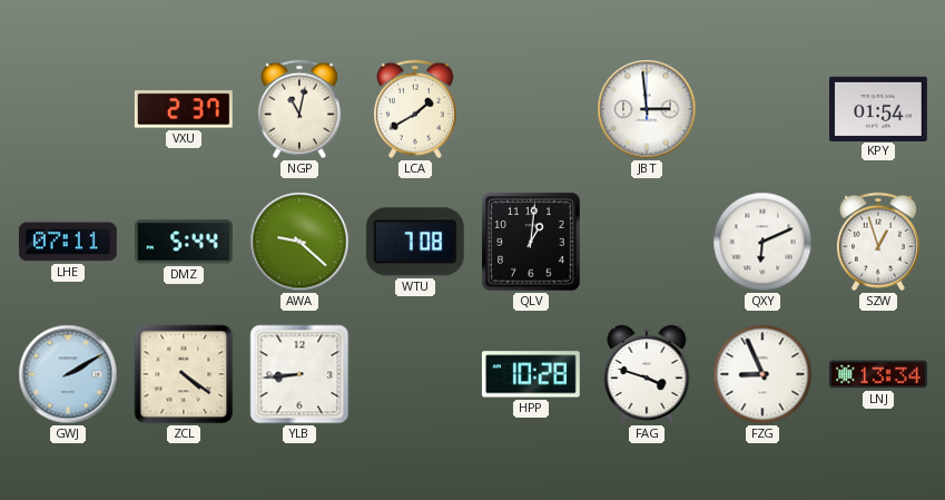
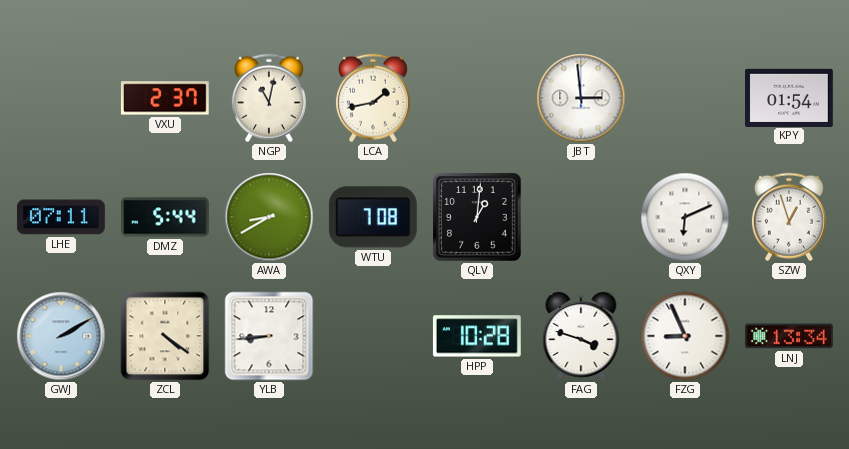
LCA: 1:40 -> 1:43 (373, 98)
AWA: 9:22 -> 8:40 (269, 217)
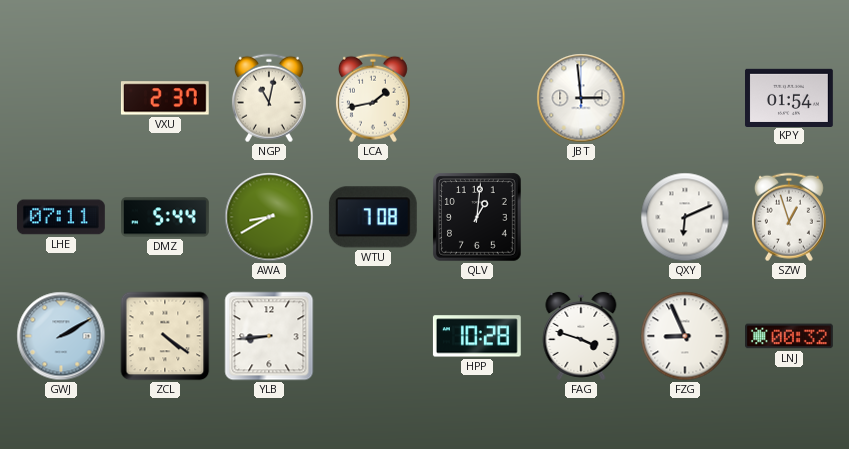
LNJ: 13:34 -> 00:32 (790, 336)
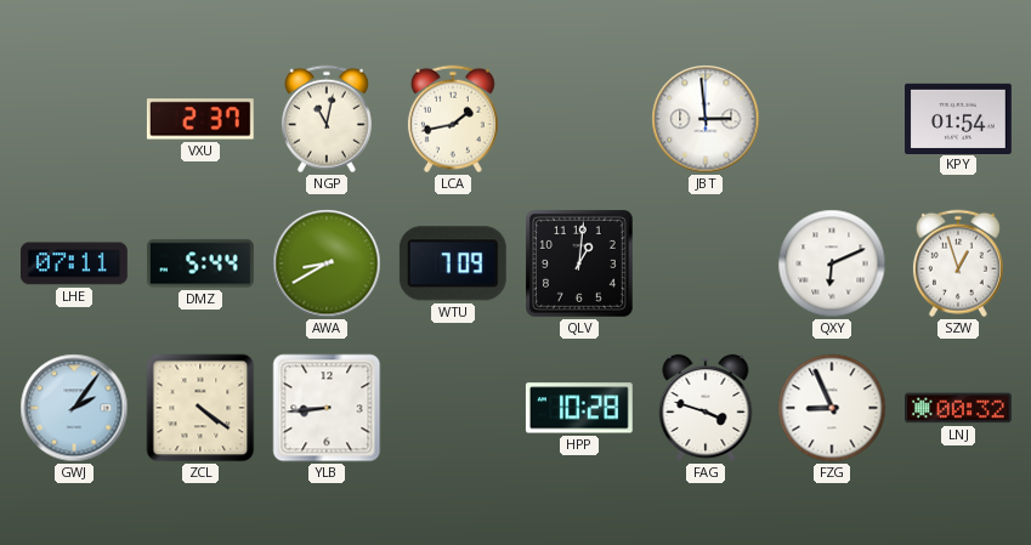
WTU: 7:08 -> 7:09 (453, 263)
GWJ: 2:10 -> 2:06 (74, 408)
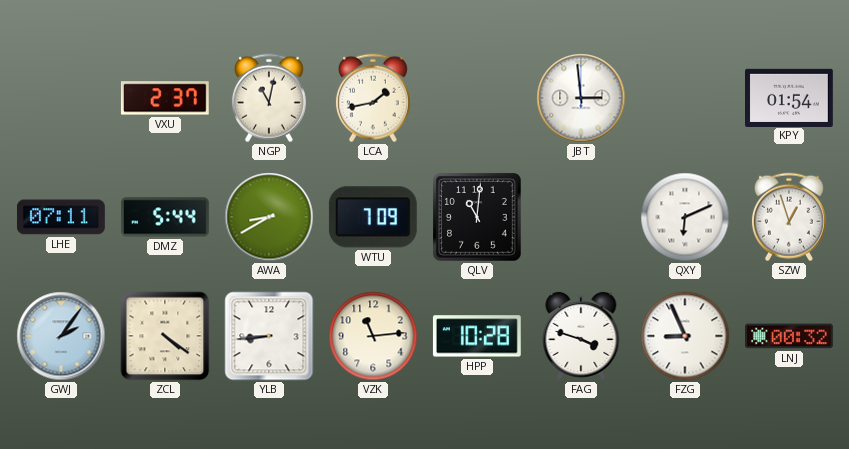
QLV: 1:01 -> 11:01 (478, 218)
VZK: none -> 11:14 (373, 336)
